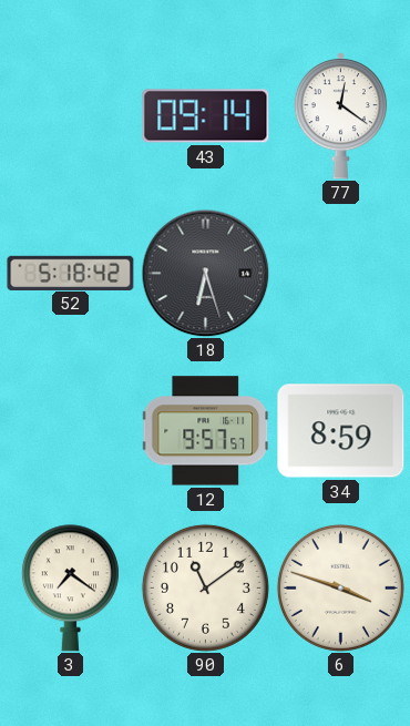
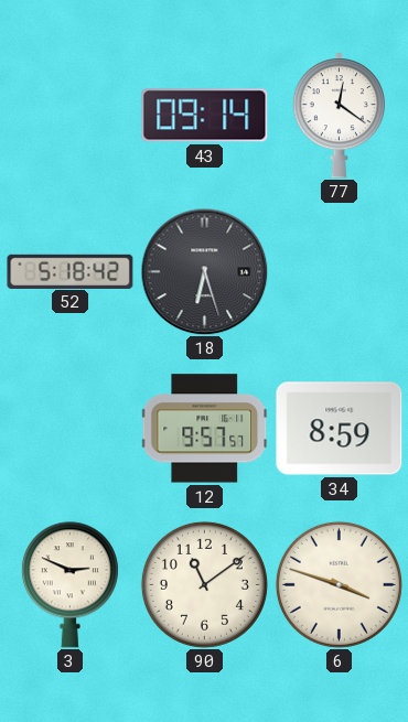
3: 7:21 -> 2:49 (69, 585)
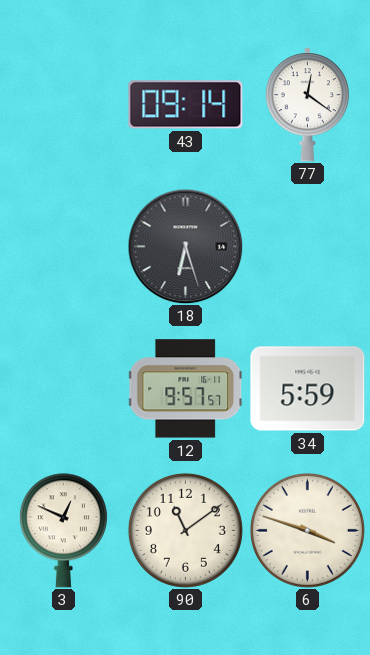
52: 5:18 -> none (71, 271)
34: 8:59 -> 5:59 (308, 389)
3: 2:49 -> 12:49 (63, 531)
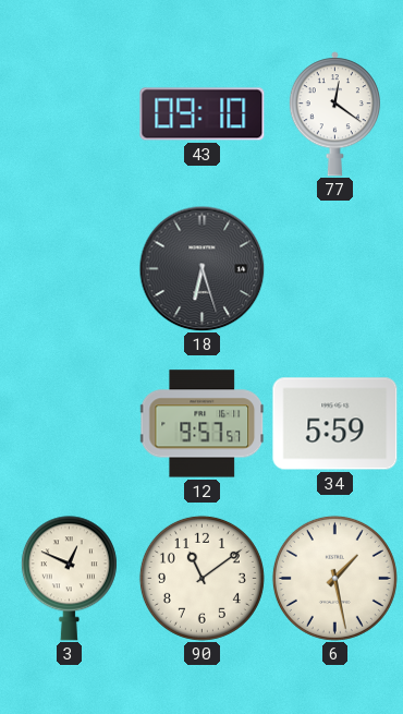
43: 09:14 -> 09:10 (203, 114)
6: 3:48 -> 1:28 (334, 578)
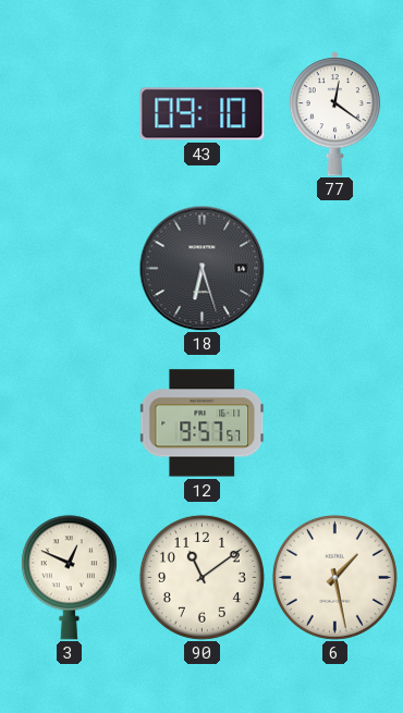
34: 5:59 -> none (335, 424)
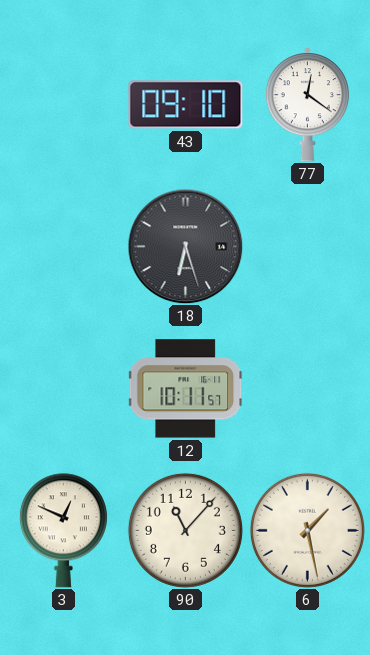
12: 9:57 -> 10:11 (185, 389)
90: 11:09 -> 11:07 (185, 530)
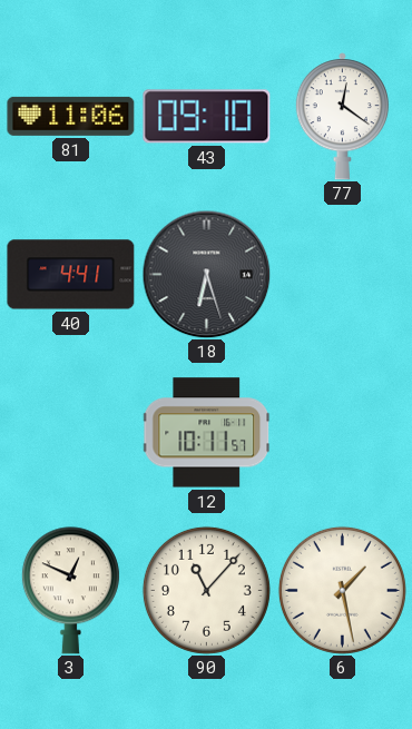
81: none -> 11:06 (71, 116)
40: none -> 4:41 (71, 275)
